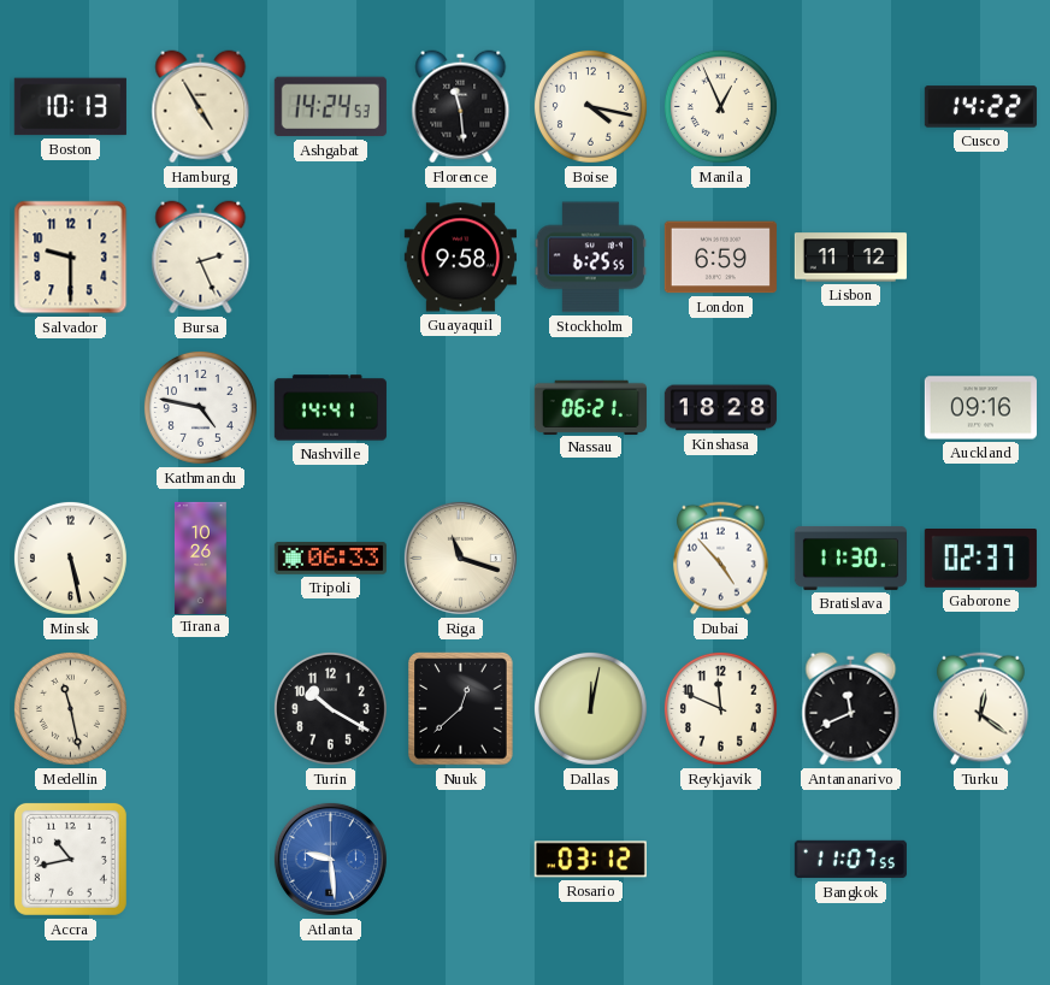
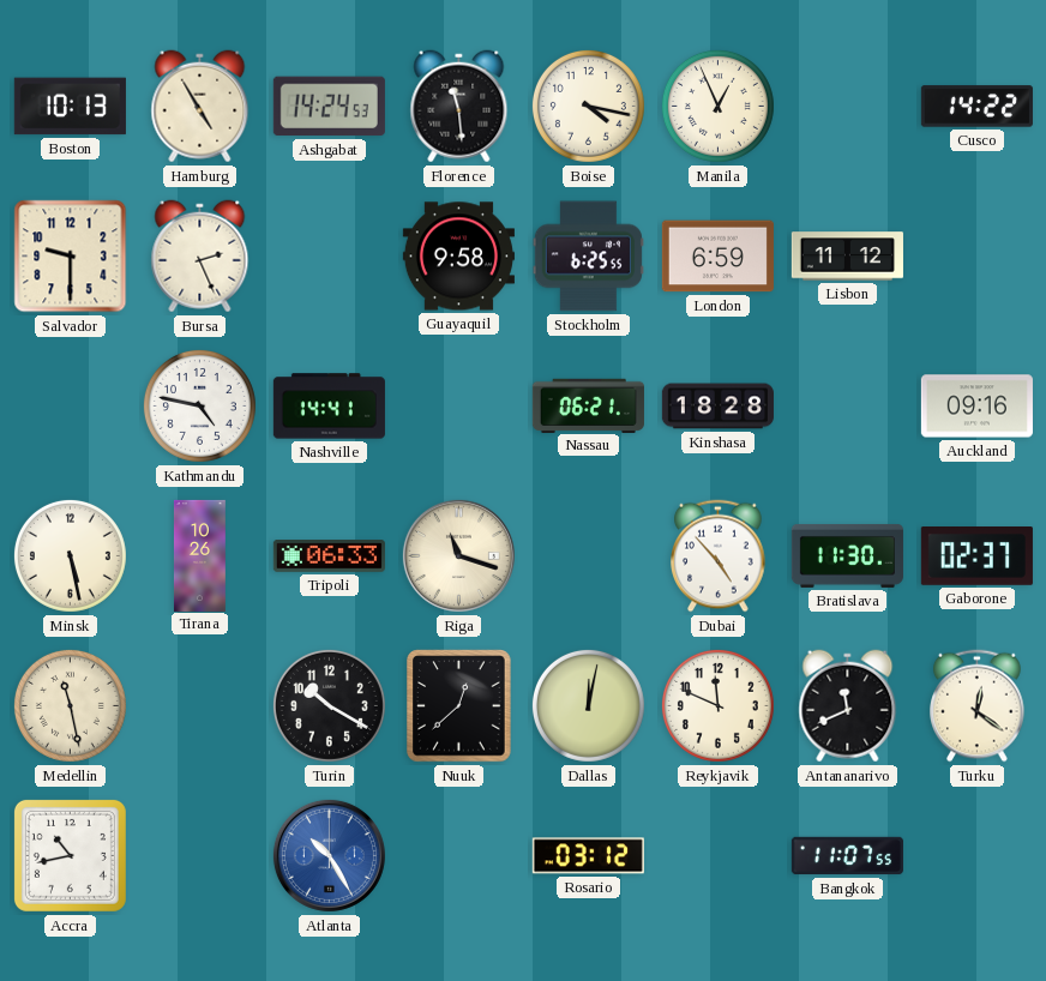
Atlanta: 9:29 -> 10:25 (329, 855)
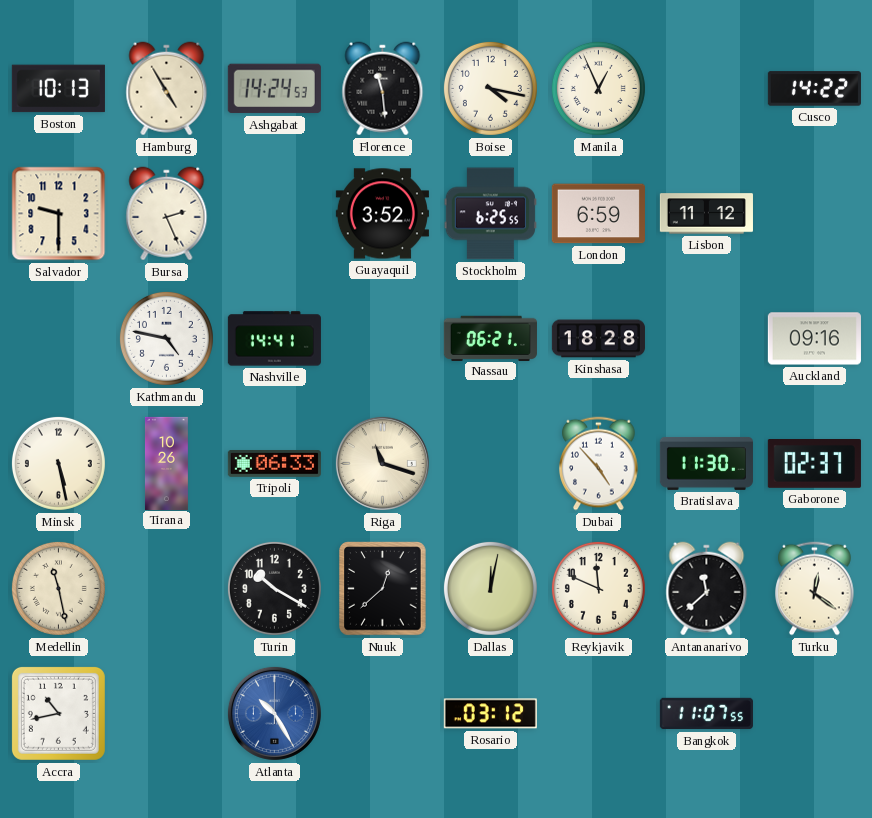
Guayaquil: 9:58 -> 3:52 (382, 214)
Antananarivo: 11:41 -> 11:38 (707, 589)
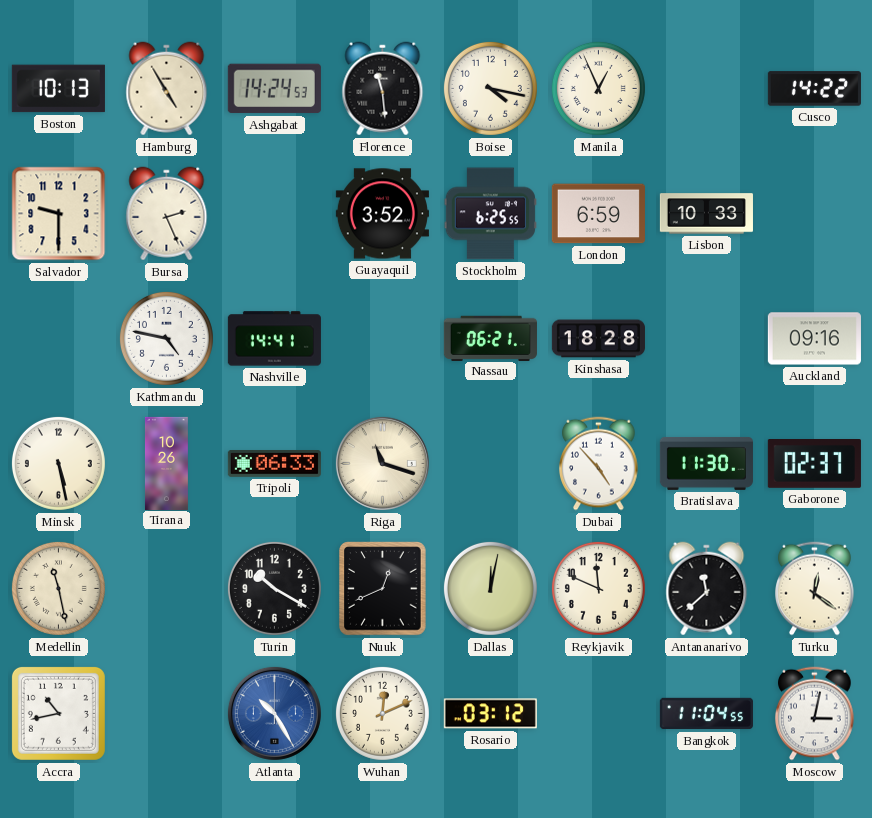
Lisbon: 11:12 -> 10:33 (706, 214)
Nuuk: 12:38 -> 12:41 (383, 589)
Wuhan: none -> 12:11 (382, 713)
Bangkok: 11:07 -> 11:04 (706, 714)
Moscow: none -> 3:02 (815, 714)
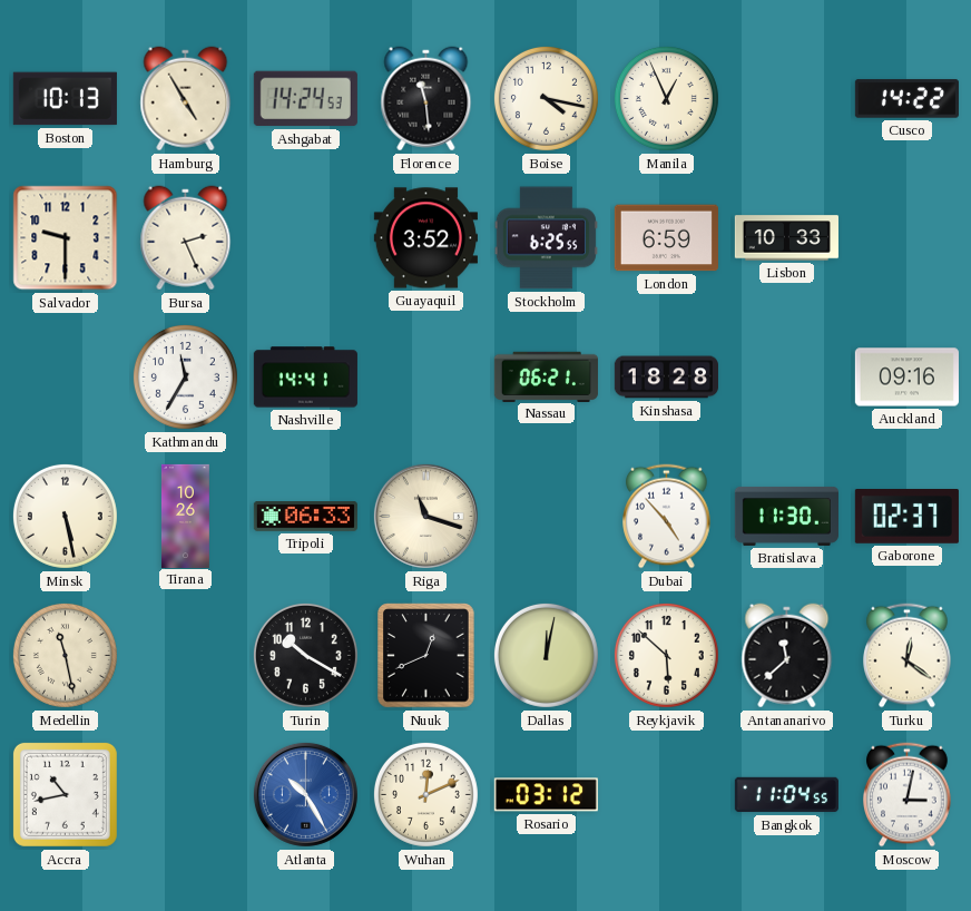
Kathmandu: 4:47 -> 11:35 (185, 376)
Reykjavik: 11:49 -> 5:52 (666, 655)
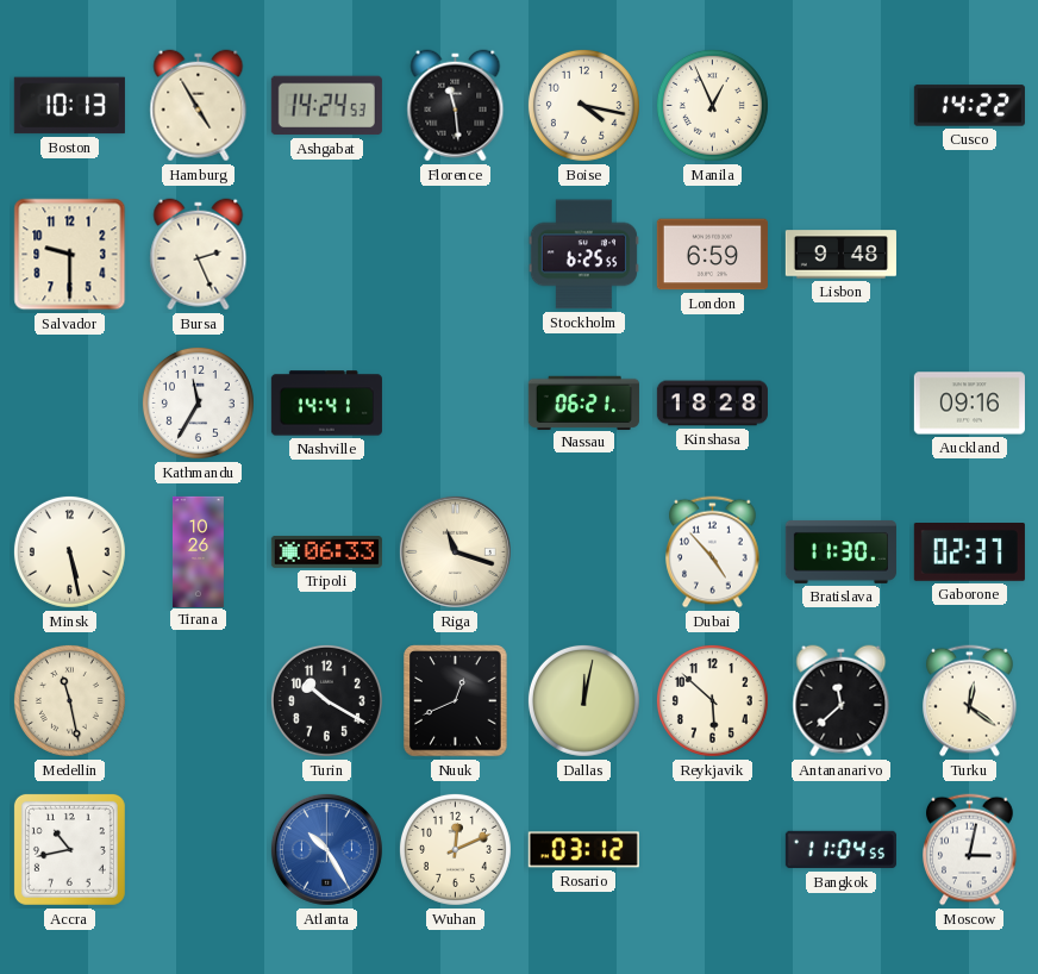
Guayaquil: 3:52 -> none (425, 238)
Lisbon: 10:33 -> 9:48 (840, 255)
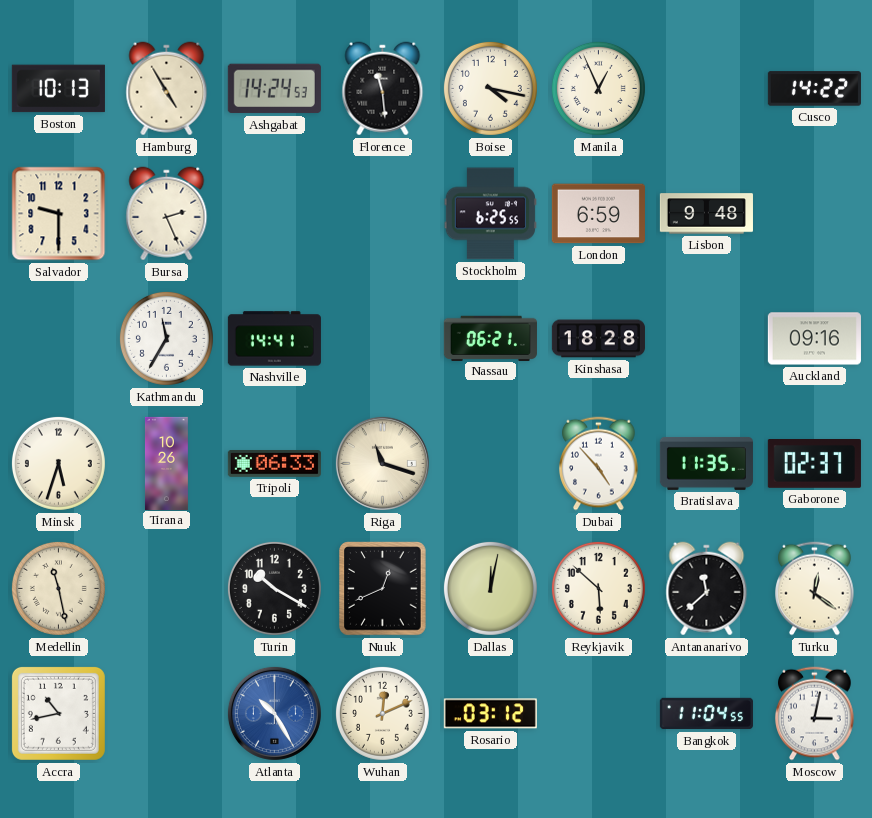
Minsk: 5:28 -> 5:33 (58, 463)
Bratislava: 11:30 -> 11:35 (706, 463)
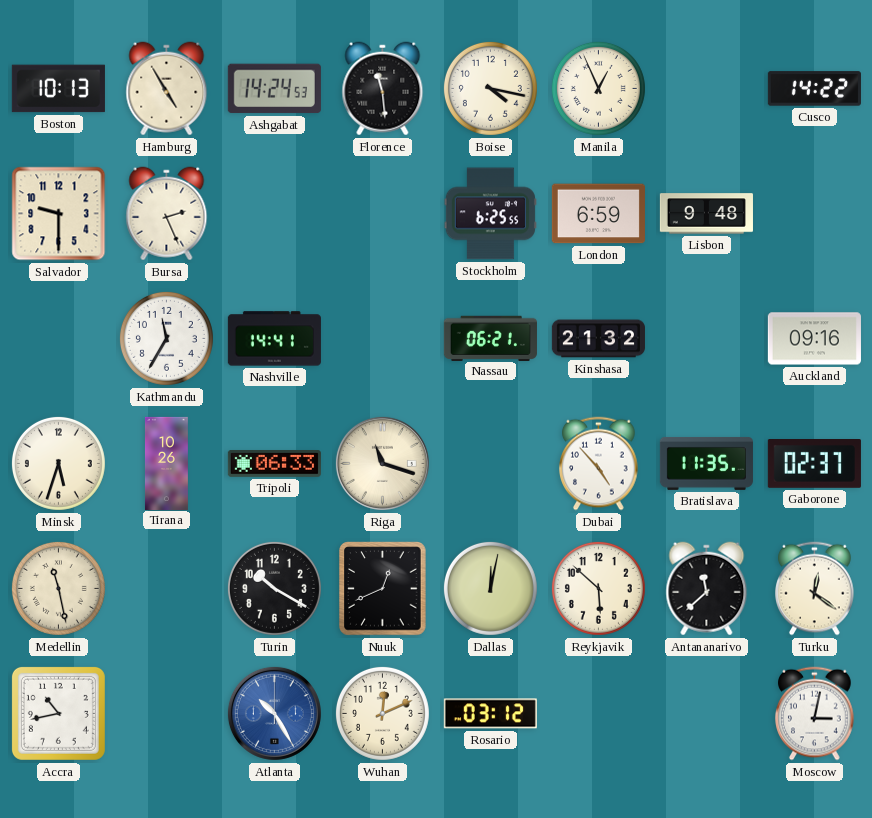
Kinshasa: 18:28 -> 21:32 (598, 339)
Bangkok: 11:04 -> none (706, 714)
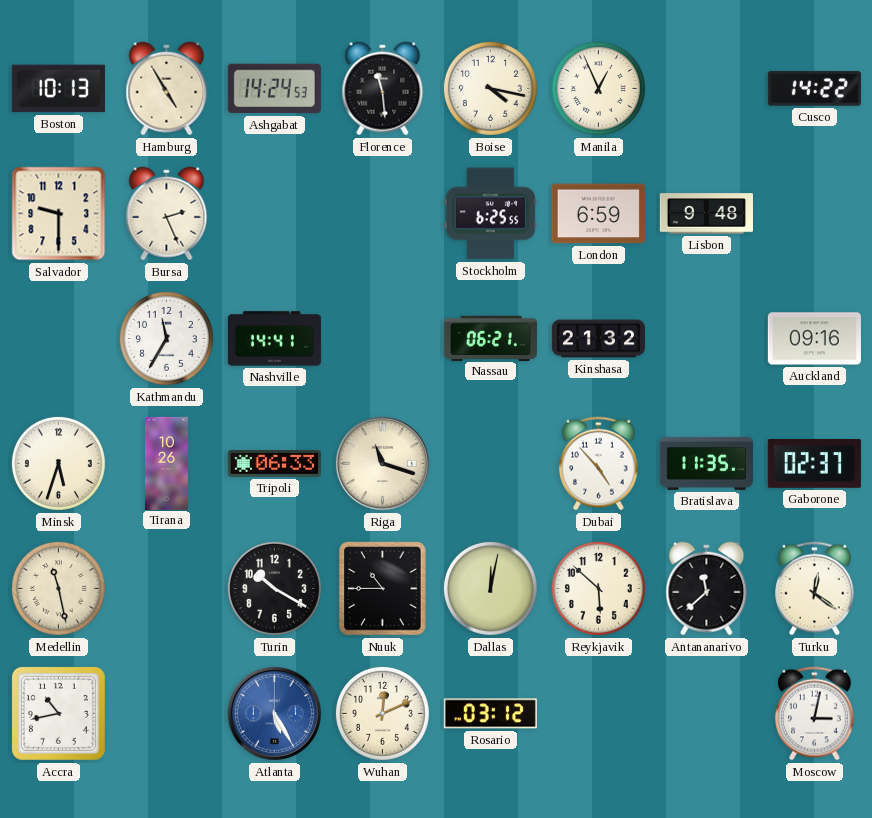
Nuuk: 12:41 -> 10:45 (383, 589)
Atlanta: 10:25 -> 5:25 (274, 713)
